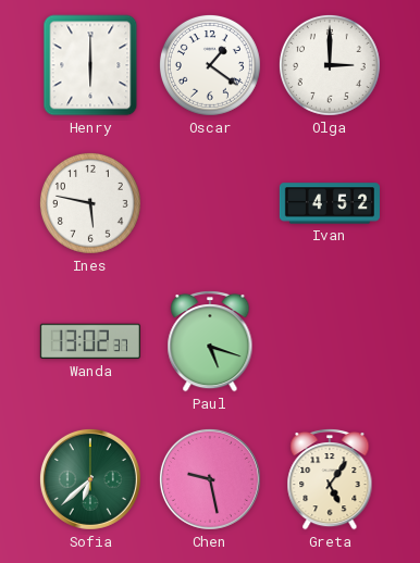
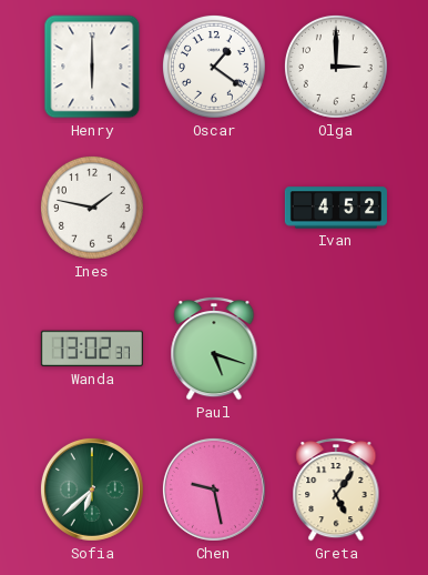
Ines: 5:47 -> 1:47 (92, 208)
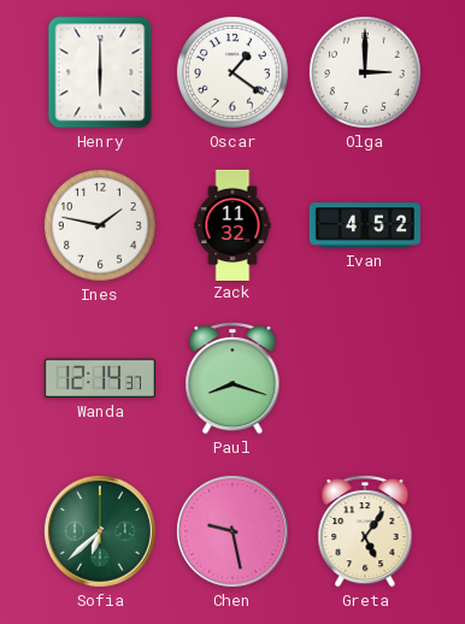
Zack: none -> 11:32 (232, 224)
Wanda: 13:02 -> 12:14 (100, 378)
Paul: 5:18 -> 8:18 (232, 378)
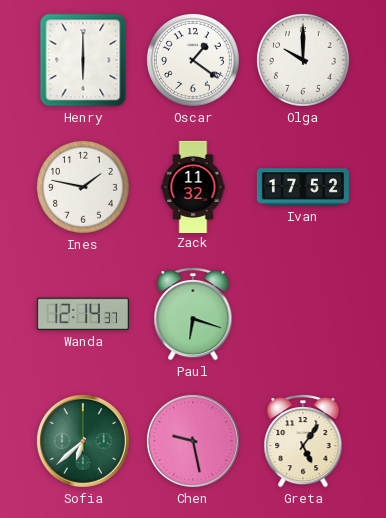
Olga: 3:00 -> 10:00 (303, 60)
Ivan: 4:52 -> 17:52 (303, 187)
Paul: 8:18 -> 6:18 (193, 314)
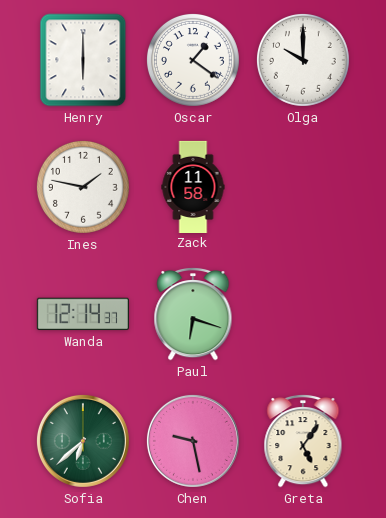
Zack: 11:32 -> 11:58 (193, 186)
Ivan: 17:52 -> none (303, 187)
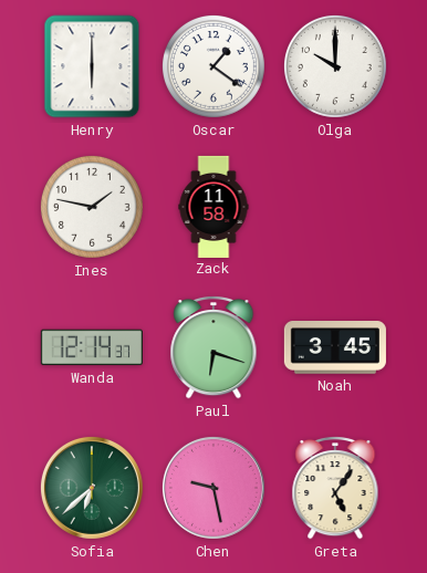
Noah: none -> 3:45 (335, 348)
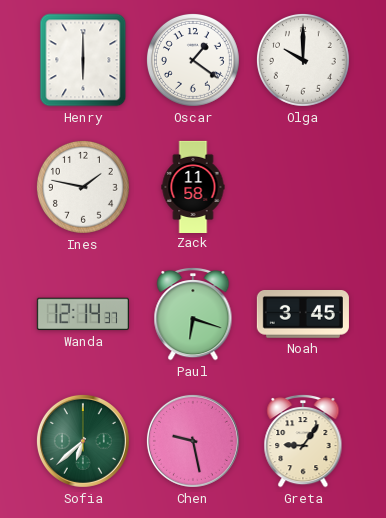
Greta: 5:06 -> 9:06 (303, 441)
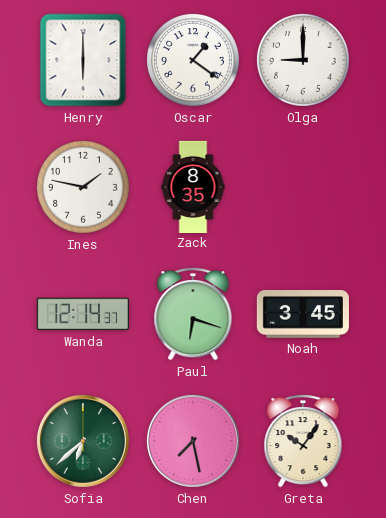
Olga: 10:00 -> 9:00 (303, 60)
Zack: 11:58 -> 8:35 (193, 186)
Chen: 9:28 -> 7:28 (193, 441)
Greta: 9:06 -> 10:06 (303, 441)
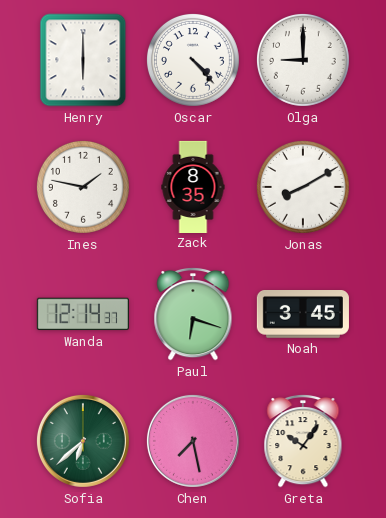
Oscar: 1:21 -> 4:23 (193, 60)
Jonas: none -> 8:10 (303, 187)
